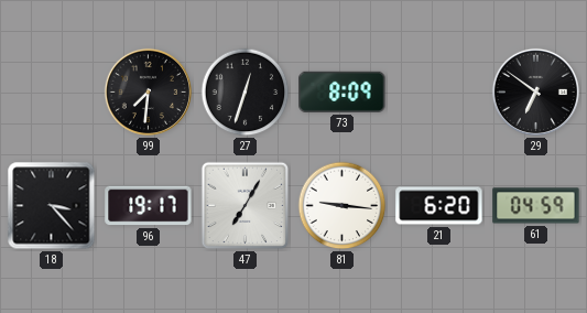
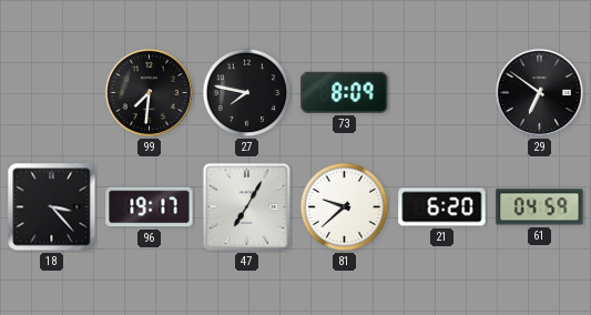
27: 12:33 -> 7:47 (247, 93)
81: 9:16 -> 9:38 (345, 207)
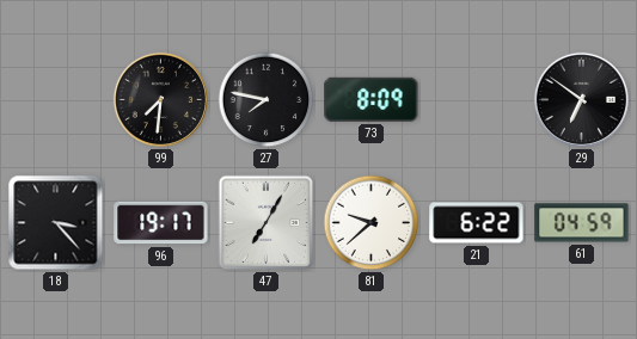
21: 6:20 -> 6:22 (477, 223)
